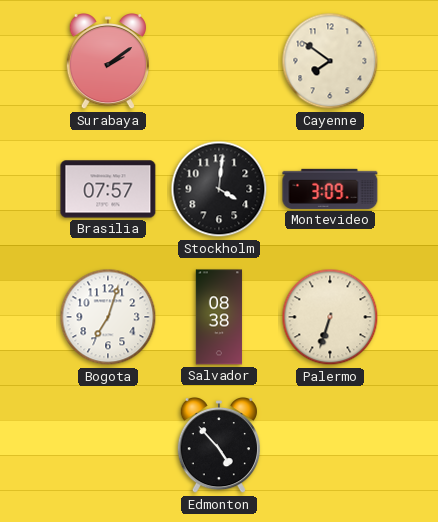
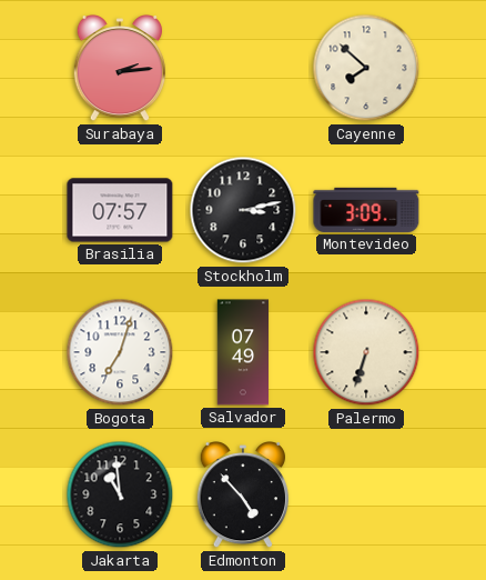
Surabaya: 2:09 -> 2:14 (120, 69)
Cayenne: 7:51 -> 7:52 (366, 68)
Stockholm: 4:01 -> 3:13 (243, 210)
Salvador: 08:38 -> 07:49 (243, 352)
Jakarta: none -> 10:59 (120, 494)
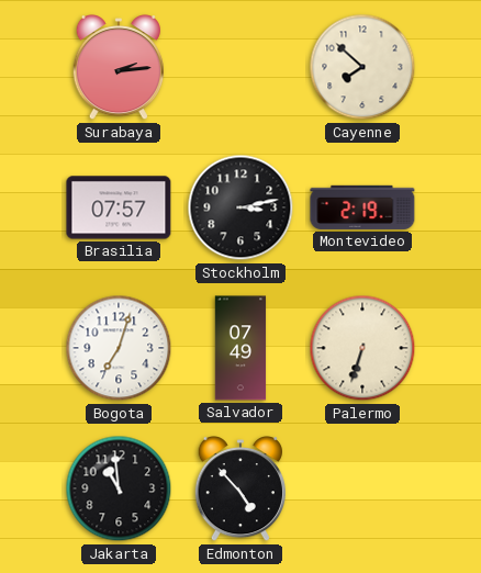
Montevideo: 3:09 -> 2:19 (362, 207)
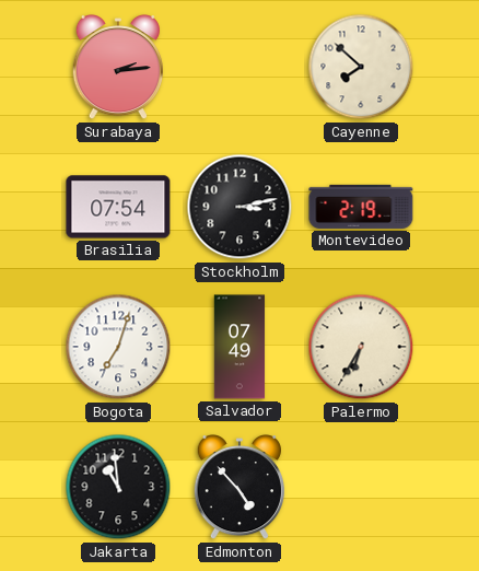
Brasilia: 07:57 -> 07:54 (118, 207)
Palermo: 6:33 -> 6:35 (361, 347)
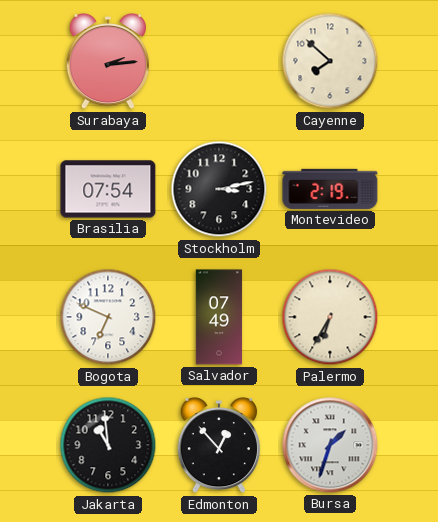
Bogota: 7:03 -> 6:49 (108, 317)
Edmonton: 4:53 -> 12:53 (219, 446)
Bursa: none -> 1:33 (330, 445)
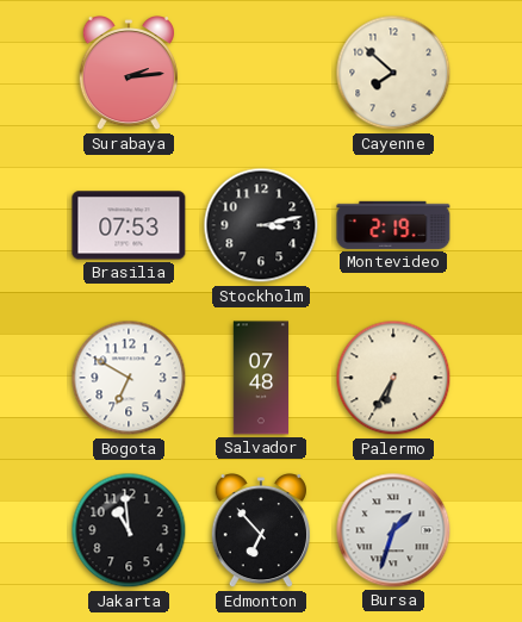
Brasilia: 07:54 -> 07:53 (129, 225)
Bogota: 6:49 -> 6:50 (129, 378)
Salvador: 07:49 -> 07:48 (261, 378)
Edmonton: 12:53 -> 6:53 (261, 531)
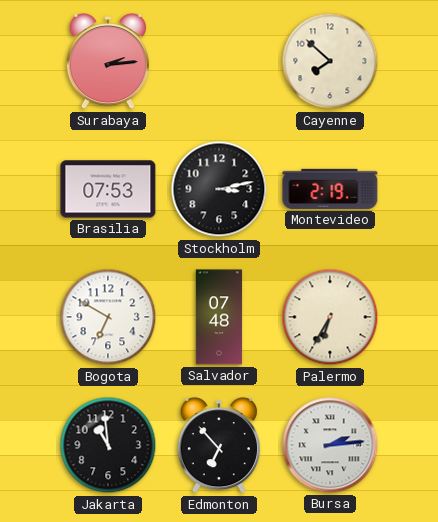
Bursa: 1:33 -> 2:14 (330, 445)
